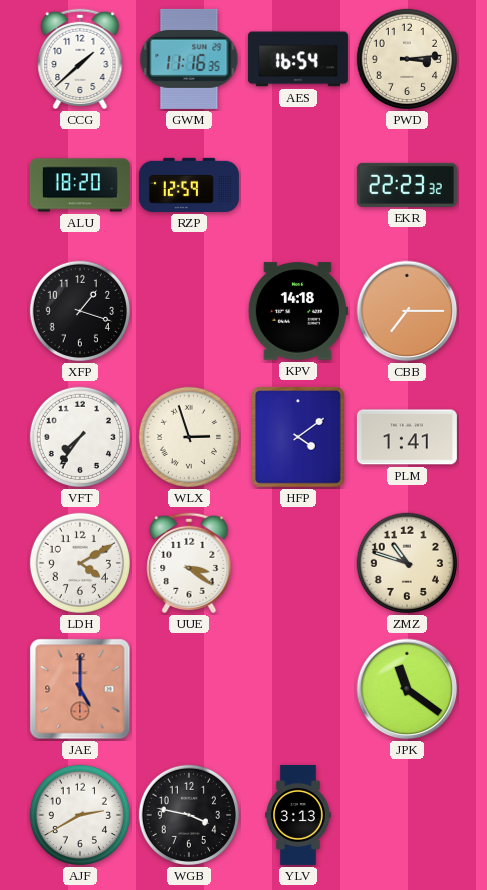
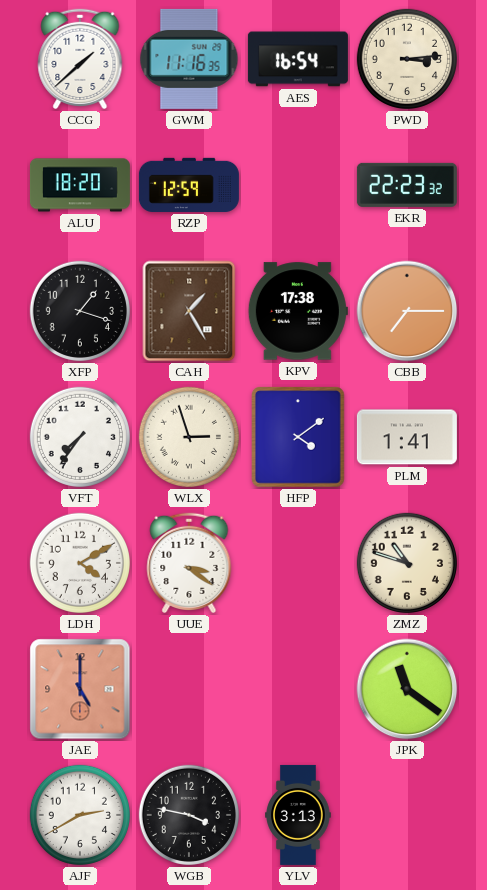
CAH: none -> 1:25 (189, 311)
KPV: 14:18 -> 17:38 (298, 311)
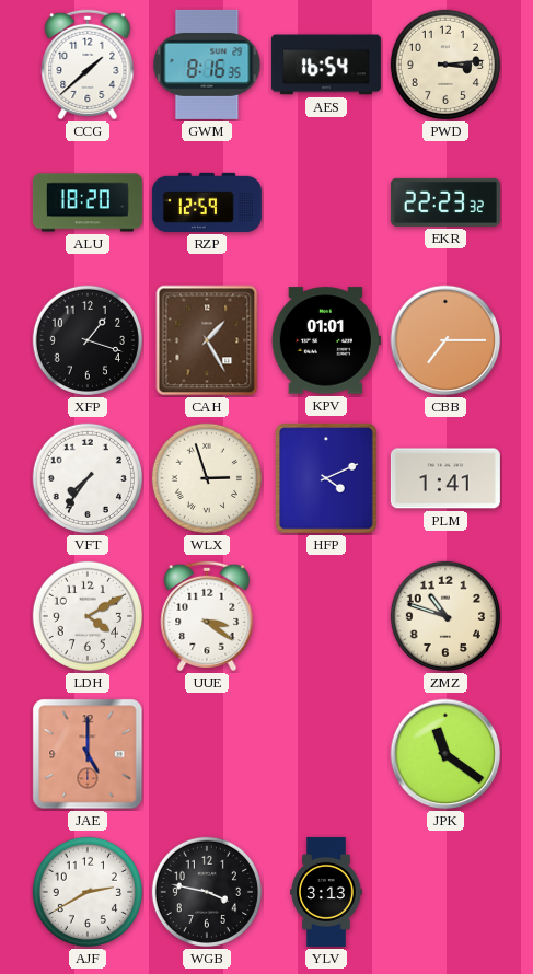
GWM: 11:16 -> 8:16 (207, 65)
KPV: 17:38 -> 01:01 (326, 340)
HFP: 4:09 -> 4:11 (326, 478)
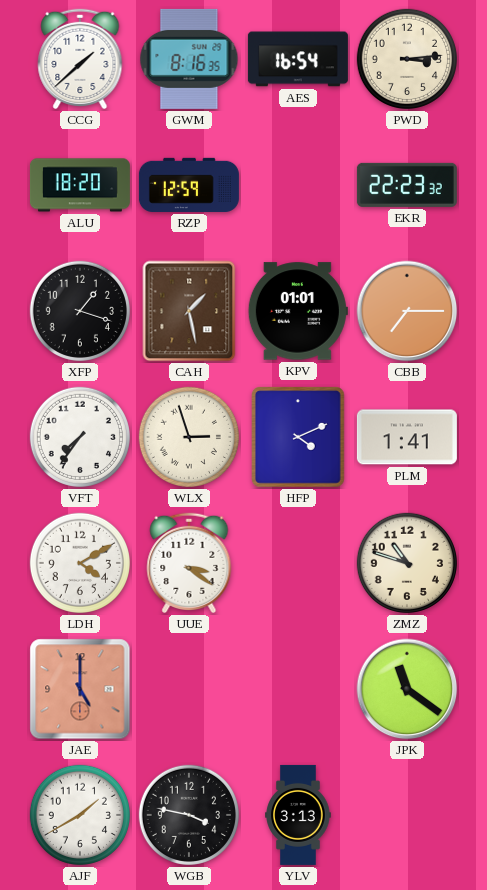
CAH: 1:25 -> 1:28 (189, 311)
AJF: 2:40 -> 1:40 (80, 815)
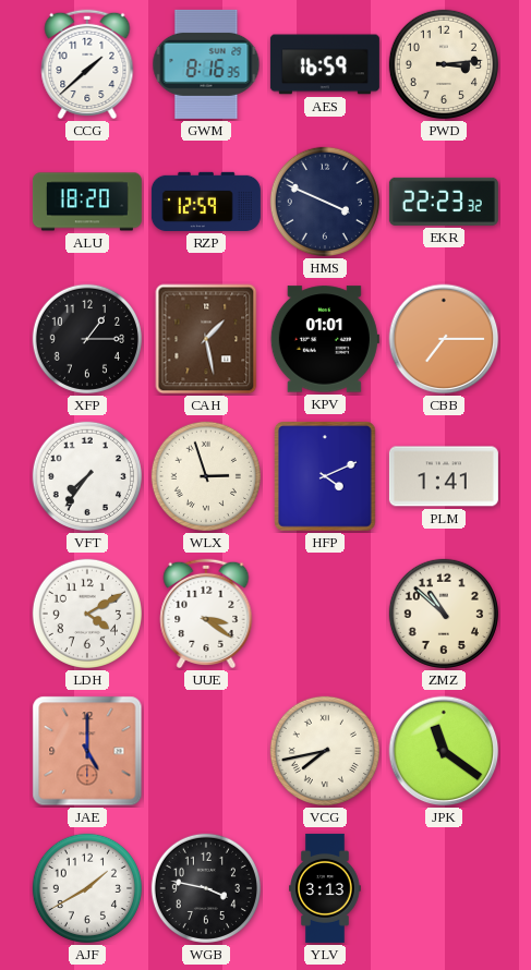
AES: 16:54 -> 16:59 (325, 64)
HMS: none -> 3:49 (325, 202)
XFP: 1:18 -> 1:15 (87, 339)
ZMZ: 10:48 -> 10:52 (444, 614)
VCG: none -> 7:43 (325, 751)
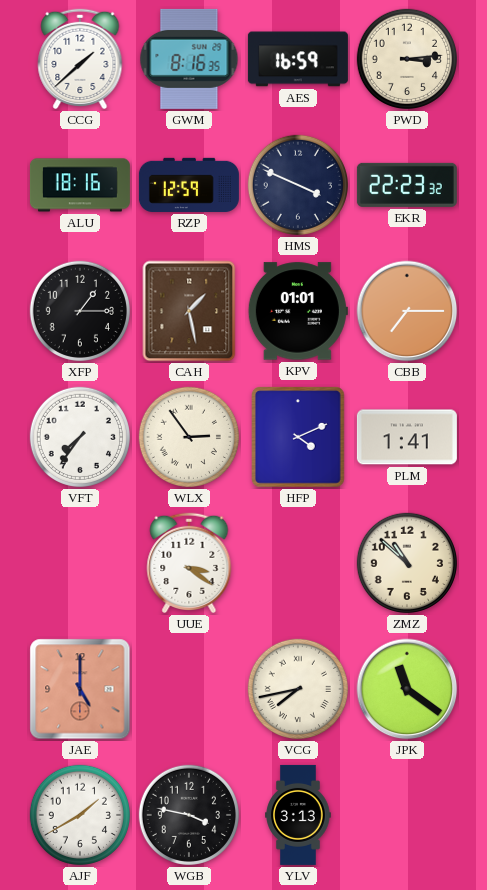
ALU: 18:20 -> 18:16 (80, 185)
WLX: 2:57 -> 2:54 (189, 437)
LDH: 4:10 -> none (87, 614)
